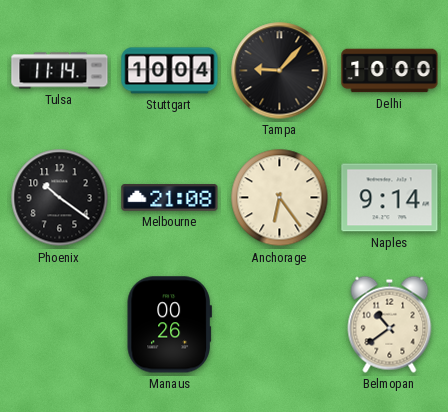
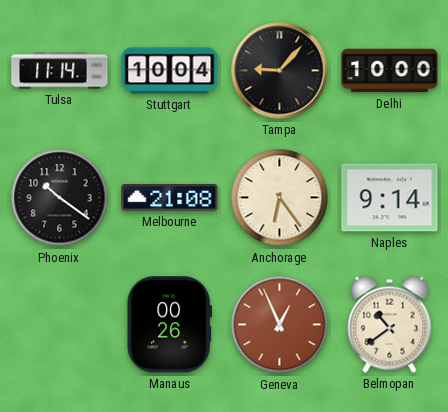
Geneva: none -> 12:56 (280, 325)
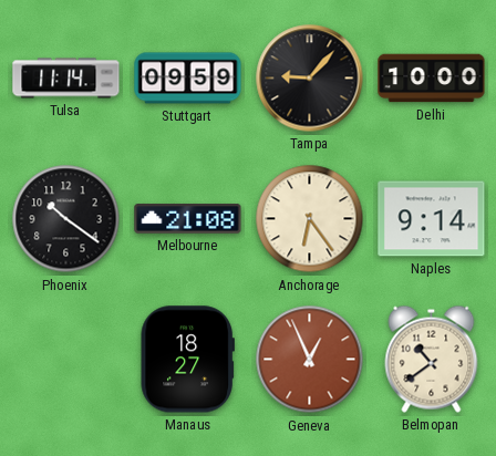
Stuttgart: 10:04 -> 09:59 (188, 79)
Manaus: 00:26 -> 18:27 (187, 360)
